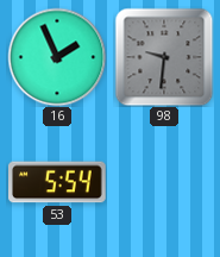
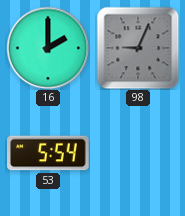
16: 1:56 -> 2:00 (48, 48)
98: 9:31 -> 9:04 (138, 48)
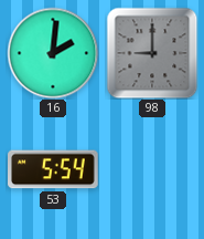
16: 2:00 -> 2:01 (53, 53)
98: 9:04 -> 9:00 (152, 53)
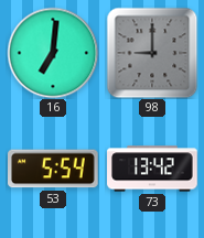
16: 2:01 -> 7:01 (53, 53)
73: none -> 13:42 (152, 169)
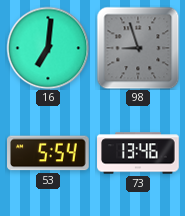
98: 9:00 -> 8:57 (138, 48)
73: 13:42 -> 13:46 (138, 153)
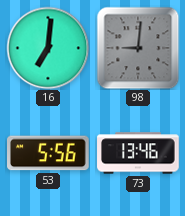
98: 8:57 -> 9:01 (138, 48)
53: 5:54 -> 5:56 (49, 153)
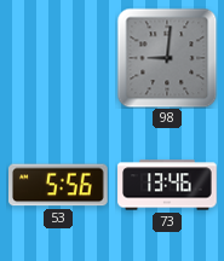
16: 7:01 -> none (48, 48)
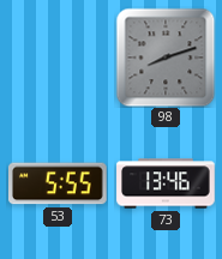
98: 9:01 -> 8:12 (166, 58)
53: 5:56 -> 5:55 (59, 183)
